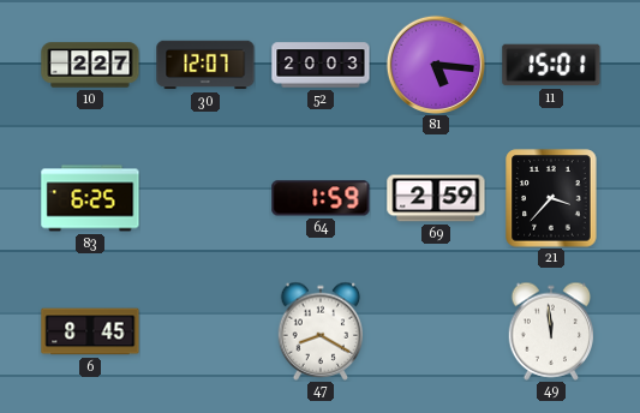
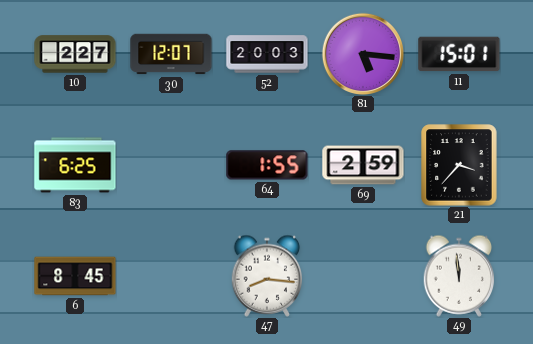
64: 1:59 -> 1:55 (267, 165)
47: 8:20 -> 8:16 (267, 276)
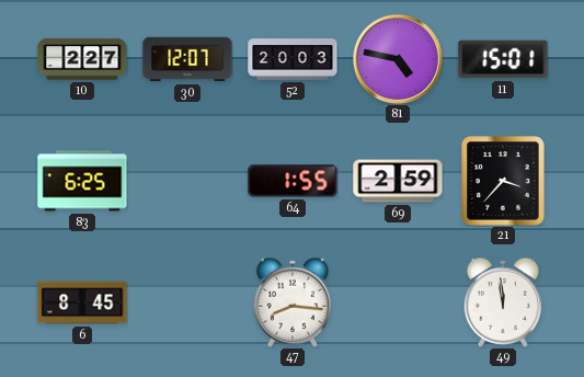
81: 5:16 -> 4:47 (397, 58)
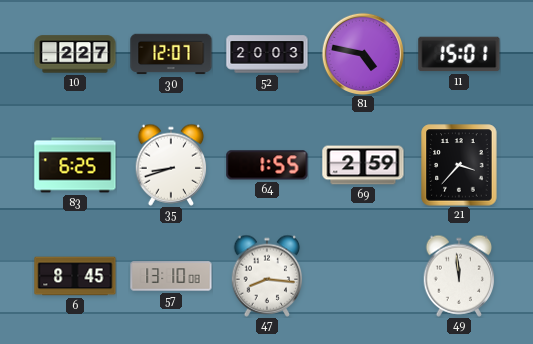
35: none -> 8:42 (171, 165)
57: none -> 13:10 (171, 276)
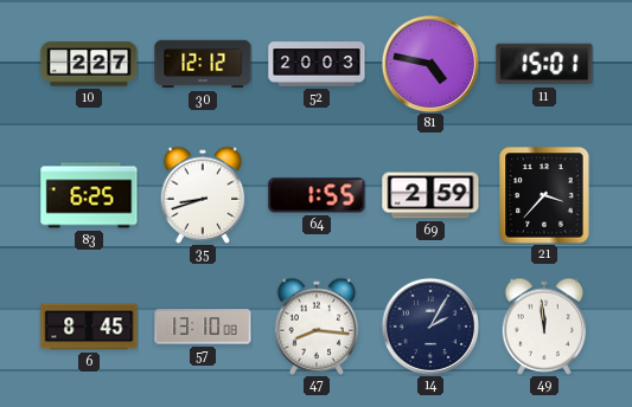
30: 12:07 -> 12:12 (203, 64)
14: none -> 2:05 (429, 325)
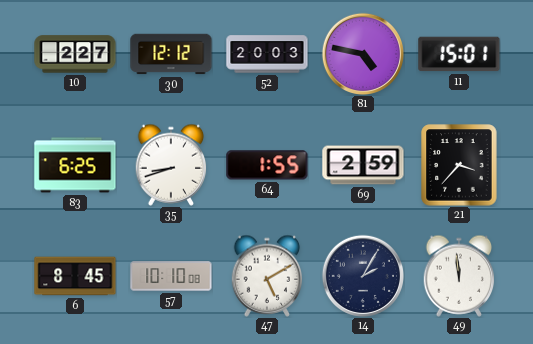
57: 13:10 -> 10:10 (171, 276)
47: 8:16 -> 5:10 (267, 276)
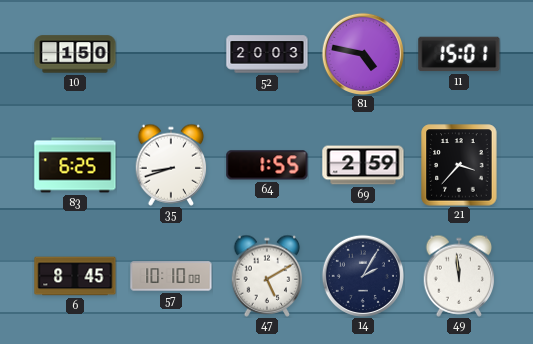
10: 2:27 -> 1:50 (75, 54)
30: 12:12 -> none (171, 54)
